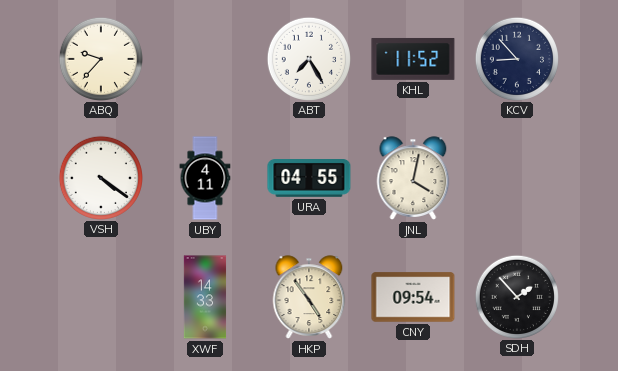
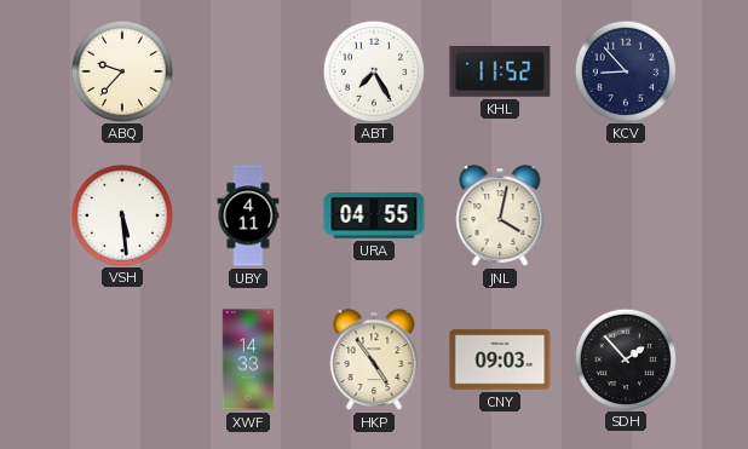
VSH: 4:21 -> 5:29 (121, 214)
CNY: 09:54 -> 09:03 (500, 359)
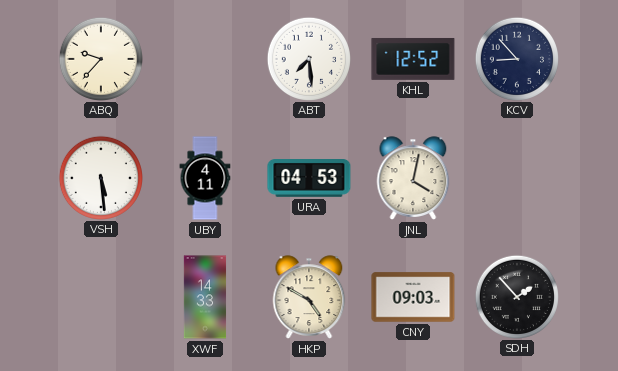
ABT: 7:25 -> 7:29 (308, 58)
KHL: 11:52 -> 12:52 (413, 59)
URA: 04:55 -> 04:53 (309, 179)
HKP: 4:54 -> 4:50 (309, 297)
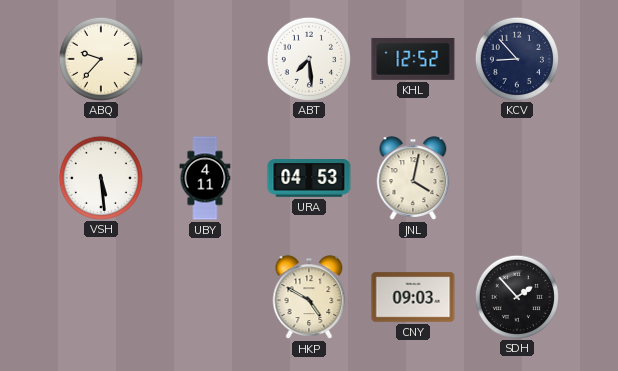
XWF: 14:33 -> none (205, 297)
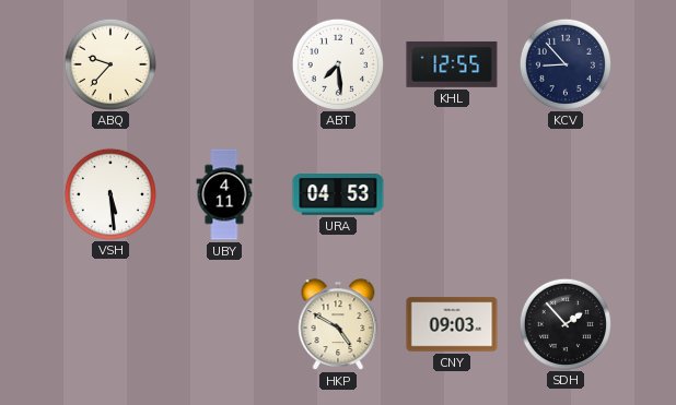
KHL: 12:52 -> 12:55 (452, 64)
JNL: 4:02 -> none (413, 178)
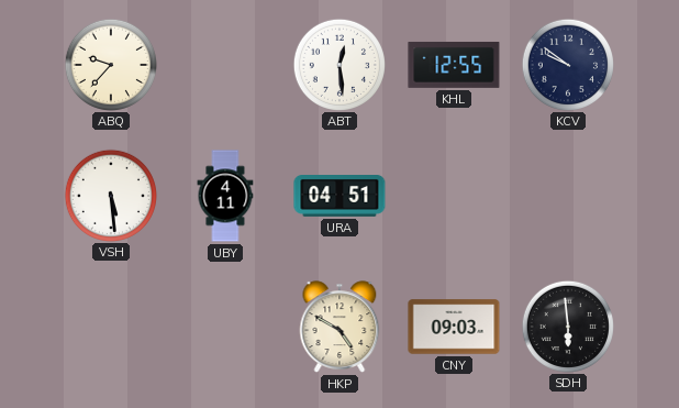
ABT: 7:29 -> 12:29 (338, 64)
KCV: 8:53 -> 9:51 (567, 64)
URA: 04:53 -> 04:51 (340, 197)
SDH: 1:53 -> 5:59 (567, 326)
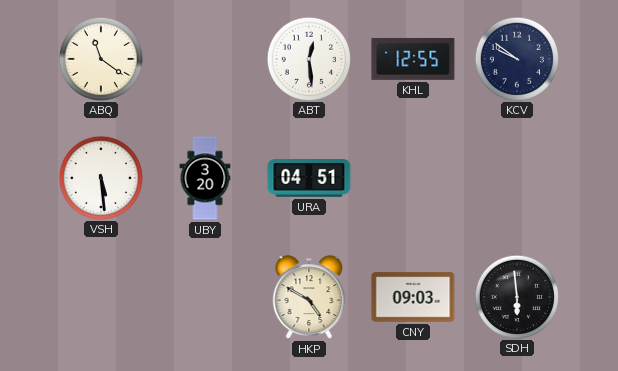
ABQ: 9:37 -> 11:21 (100, 58)
UBY: 4:11 -> 3:20 (205, 178)
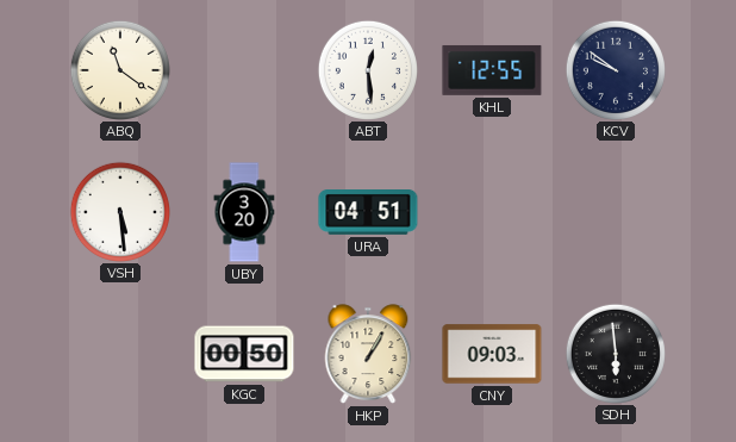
KGC: none -> 00:50 (244, 354)
HKP: 4:50 -> 1:05 (368, 354)
